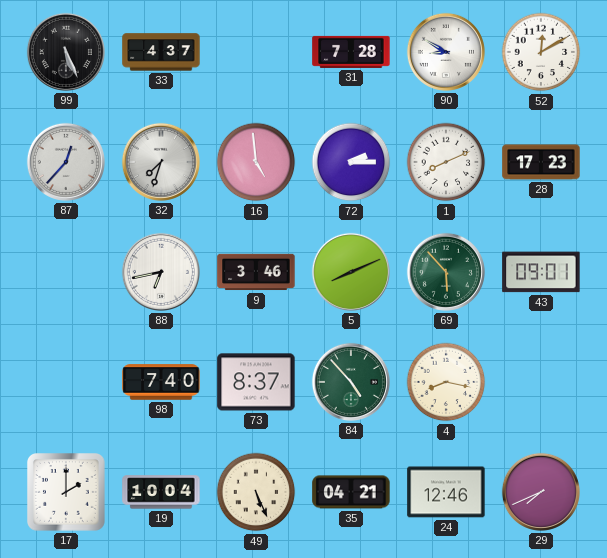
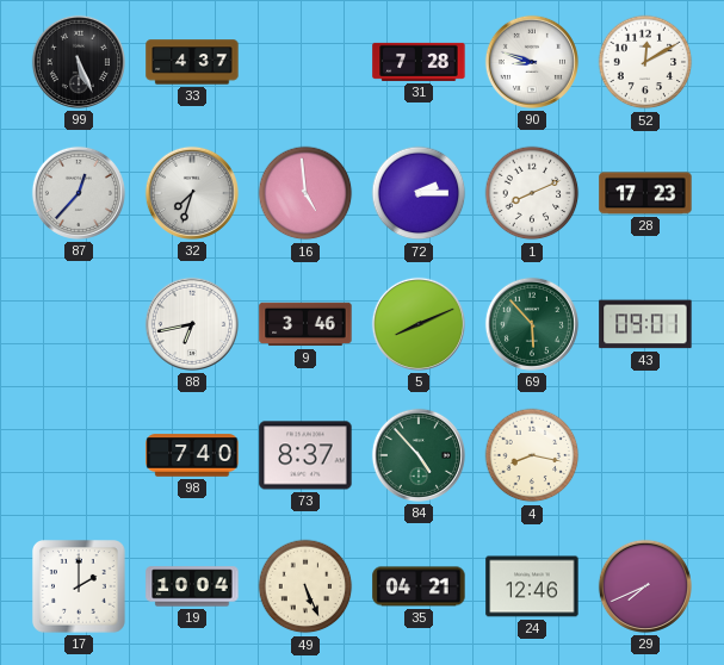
90: 8:50 -> 8:48 (532, 62)
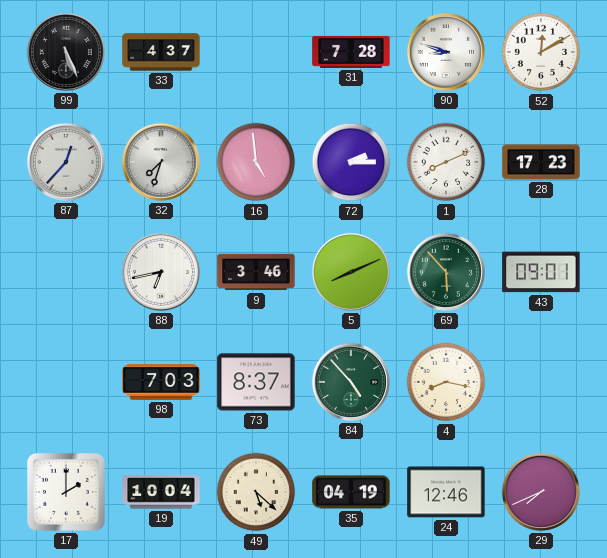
98: 7:40 -> 7:03 (161, 382)
49: 5:26 -> 5:22 (256, 492)
35: 04:21 -> 04:19 (351, 492)
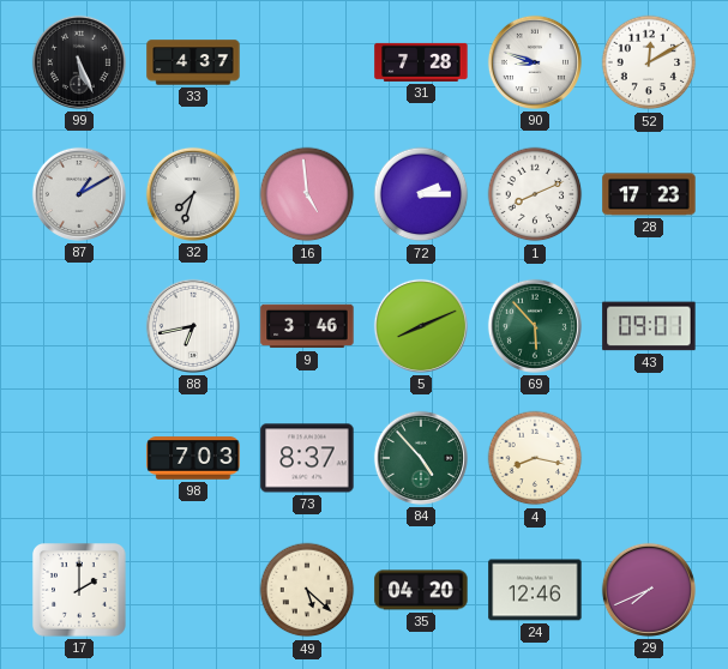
87: 12:37 -> 1:10 (79, 194)
19: 10:04 -> none (161, 492)
35: 04:19 -> 04:20 (421, 590)
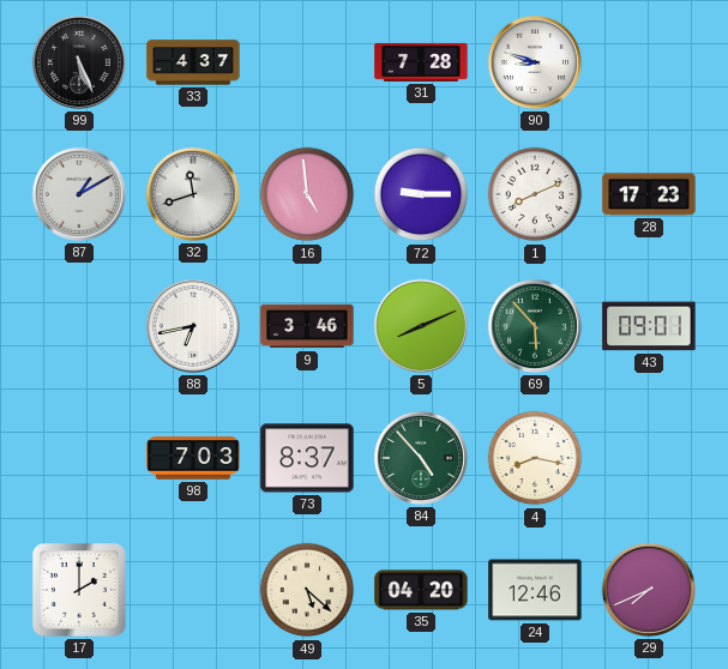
52: 12:10 -> none (649, 62)
32: 7:33 -> 11:42 (193, 194)
72: 2:15 -> 9:15 (421, 194)
